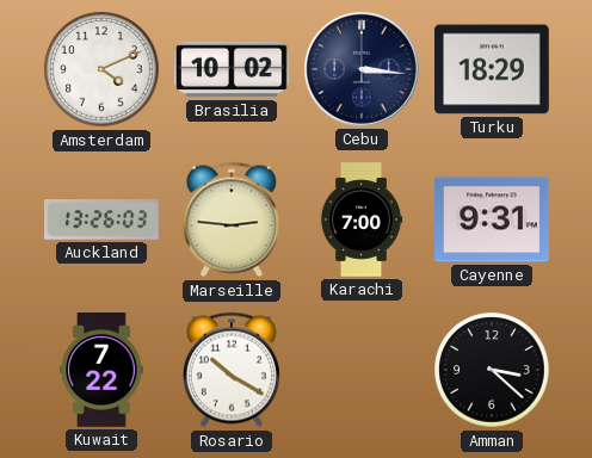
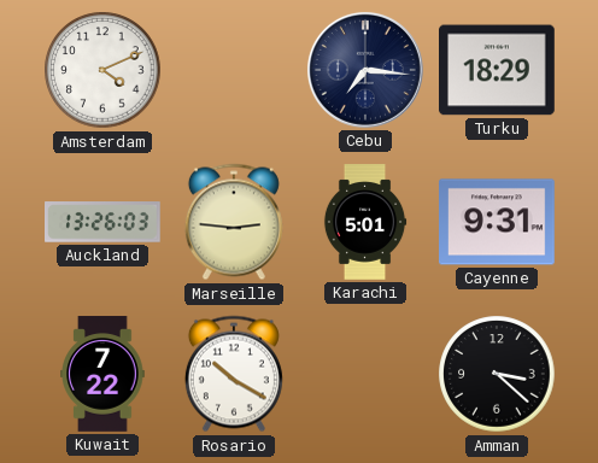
Brasilia: 10:02 -> none (233, 69)
Cebu: 3:16 -> 7:16 (365, 70)
Karachi: 7:00 -> 5:01 (365, 222)
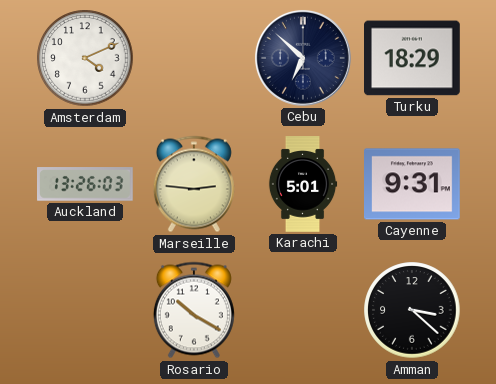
Cebu: 7:16 -> 6:52 (303, 58)
Kuwait: 7:22 -> none (102, 374)
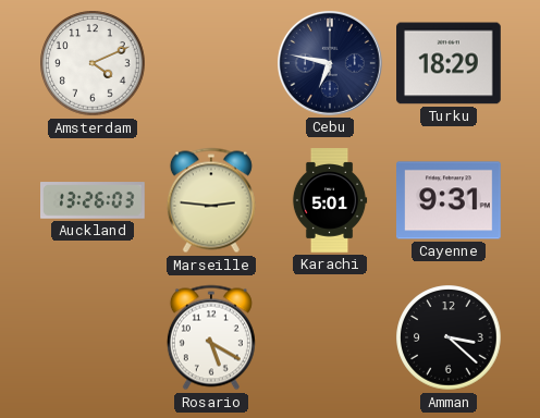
Cebu: 6:52 -> 6:47 (330, 63)
Rosario: 10:20 -> 5:20 (211, 337)
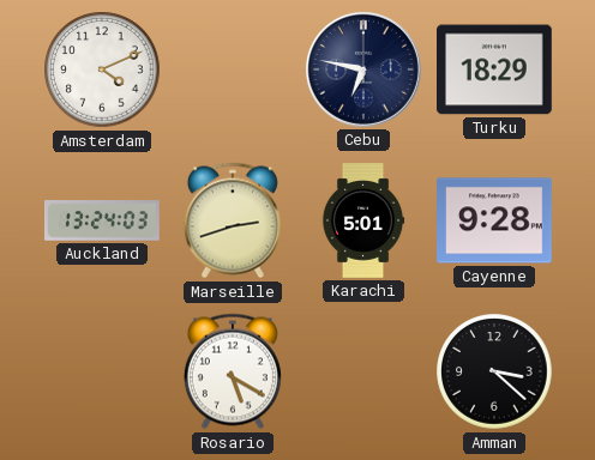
Auckland: 13:26 -> 13:24 (103, 220)
Marseille: 2:46 -> 2:42 (233, 220)
Cayenne: 9:31 -> 9:28 (495, 220)
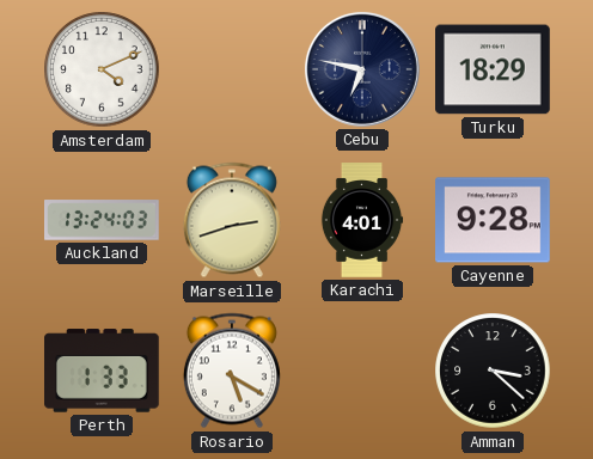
Karachi: 5:01 -> 4:01 (362, 220)
Perth: none -> 1:33 (103, 371)
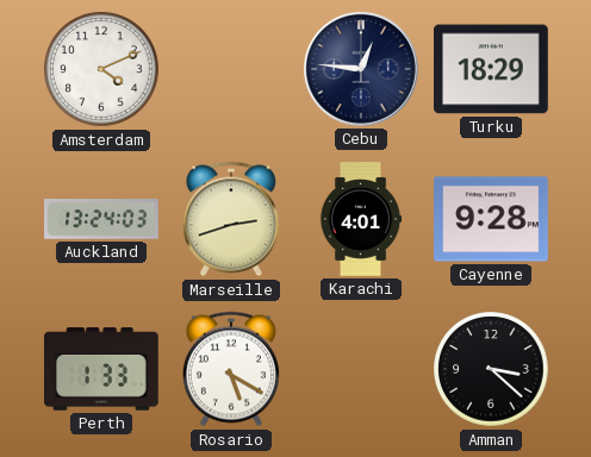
Cebu: 6:47 -> 12:46 (361, 69)
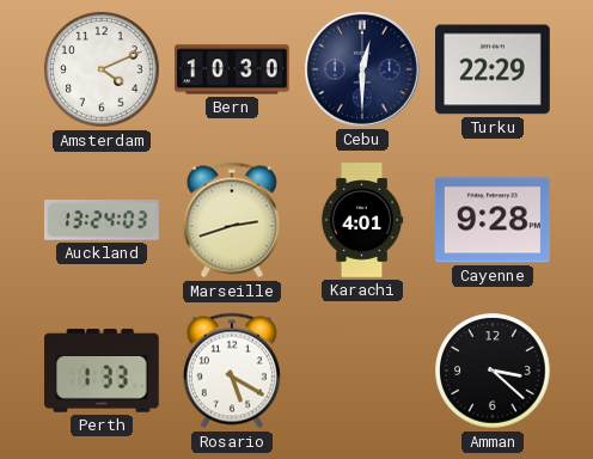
Bern: none -> 10:30 (233, 69)
Cebu: 12:46 -> 12:30 (362, 69)
Turku: 18:29 -> 22:29 (494, 69)
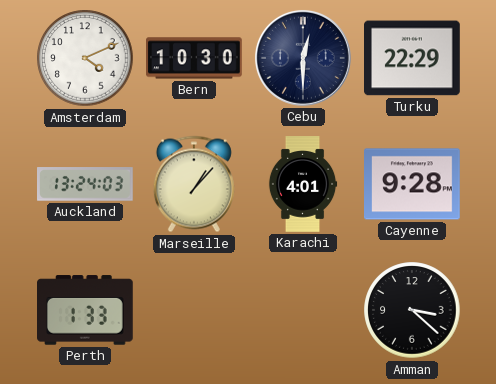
Marseille: 2:42 -> 1:07 (194, 184)
Rosario: 5:20 -> none (232, 371)
